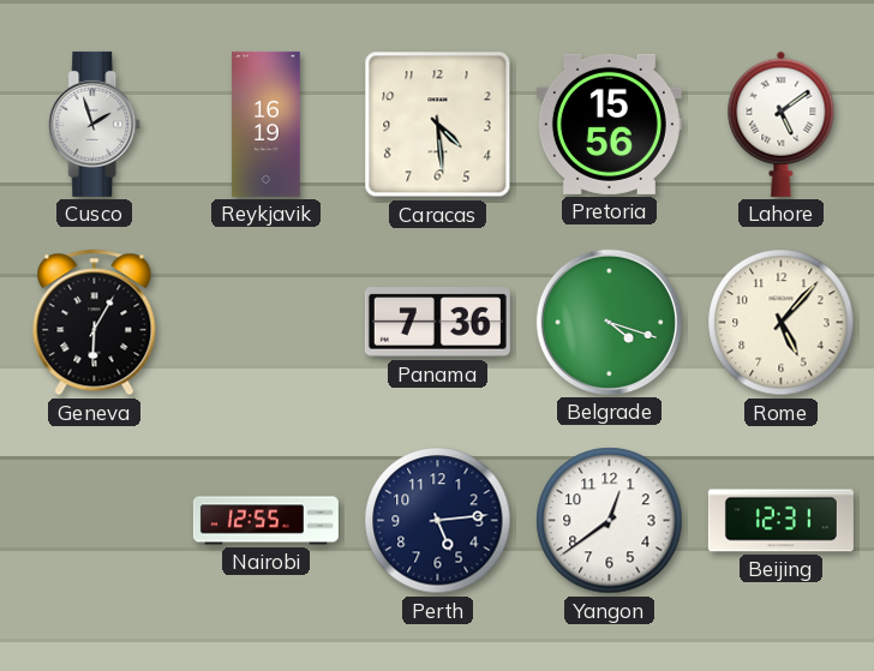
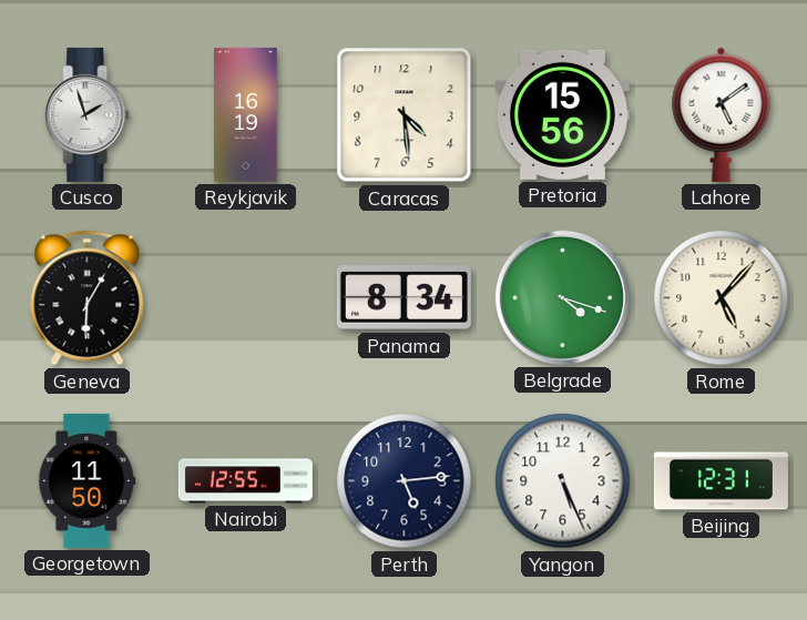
Panama: 7:36 -> 8:34 (403, 298)
Georgetown: none -> 11:50 (88, 480)
Yangon: 12:39 -> 5:26 (563, 481)
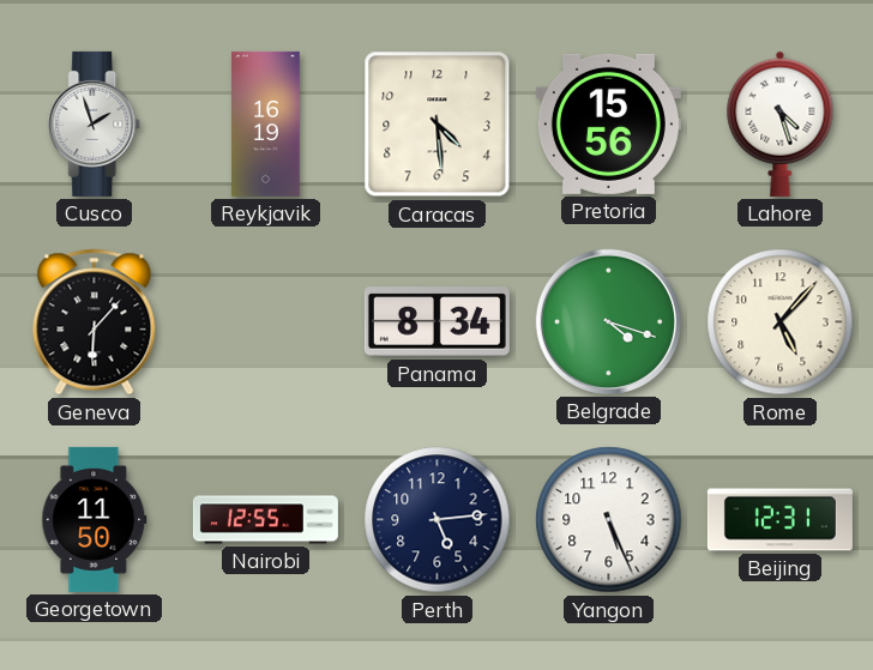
Lahore: 5:09 -> 4:27 (781, 123)
Geneva: 6:05 -> 6:07 (95, 322)
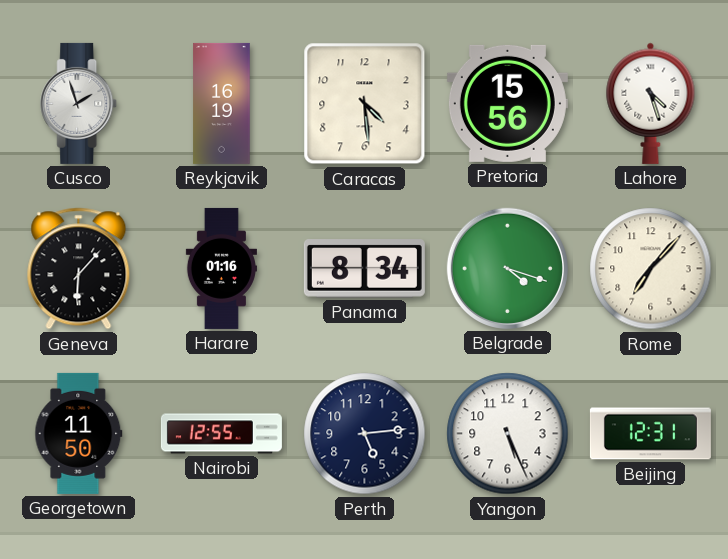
Harare: none -> 01:16 (221, 268)
Rome: 5:07 -> 7:07 (651, 269)
